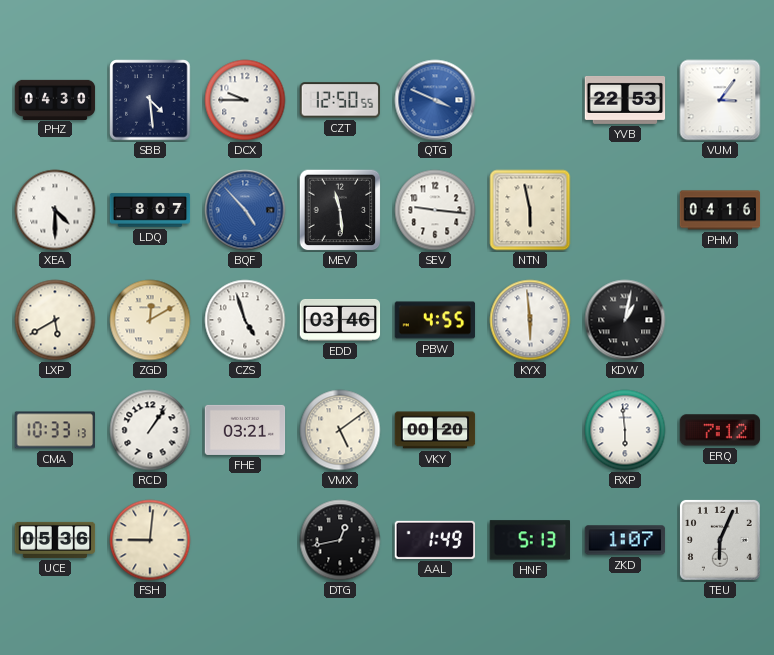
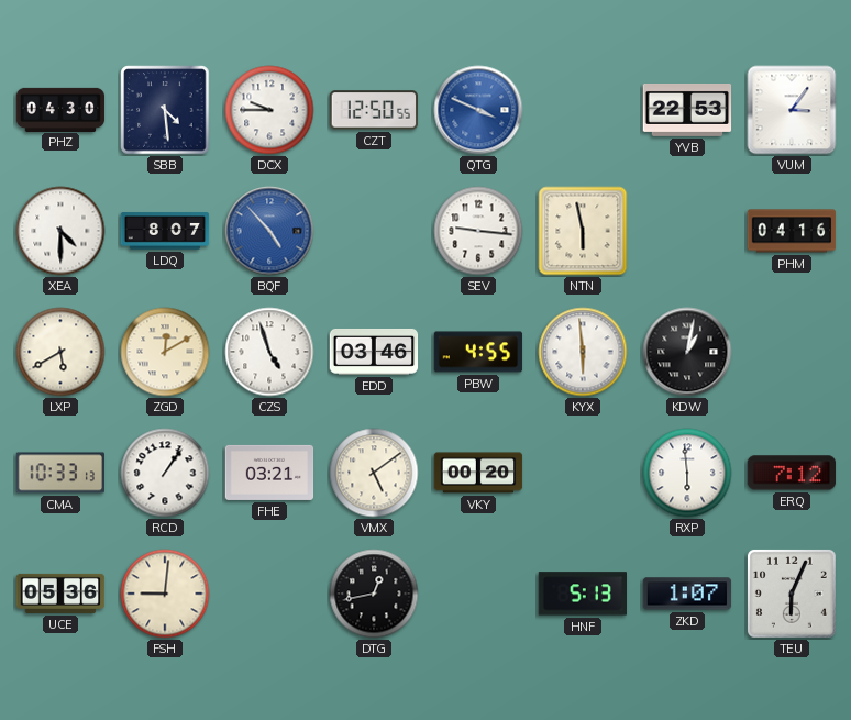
MEV: 11:29 -> none (340, 210)
AAL: 1:49 -> none (434, 540)
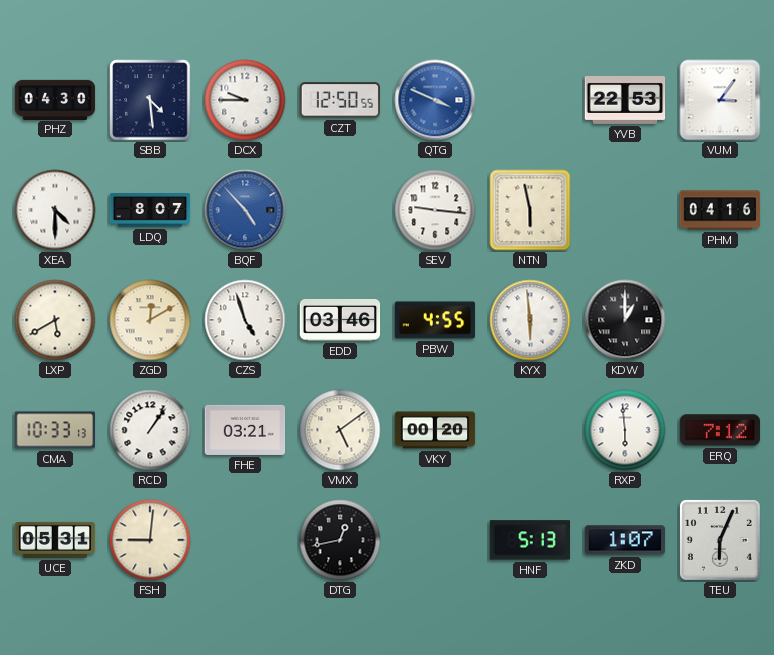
KDW: 1:02 -> 1:00 (625, 320)
UCE: 05:36 -> 05:31 (55, 540)
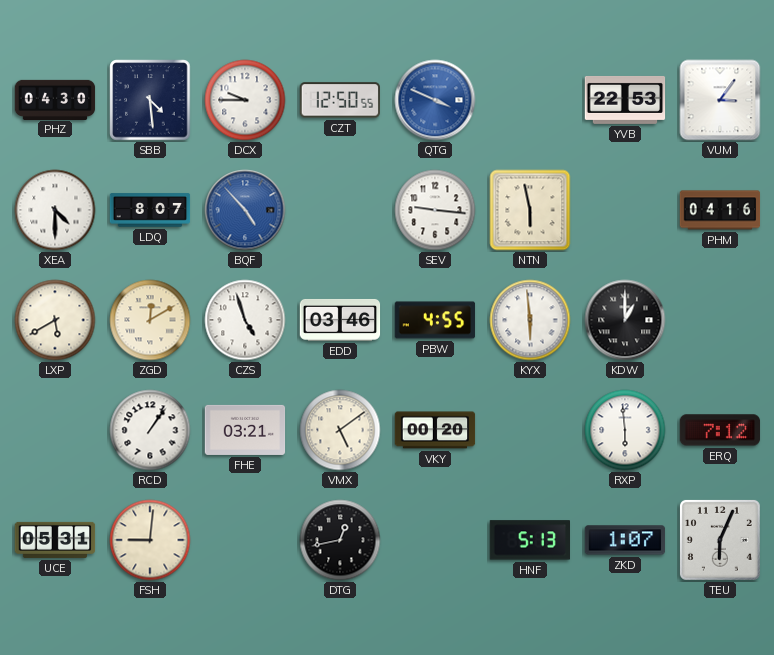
CMA: 10:33 -> none (54, 430)
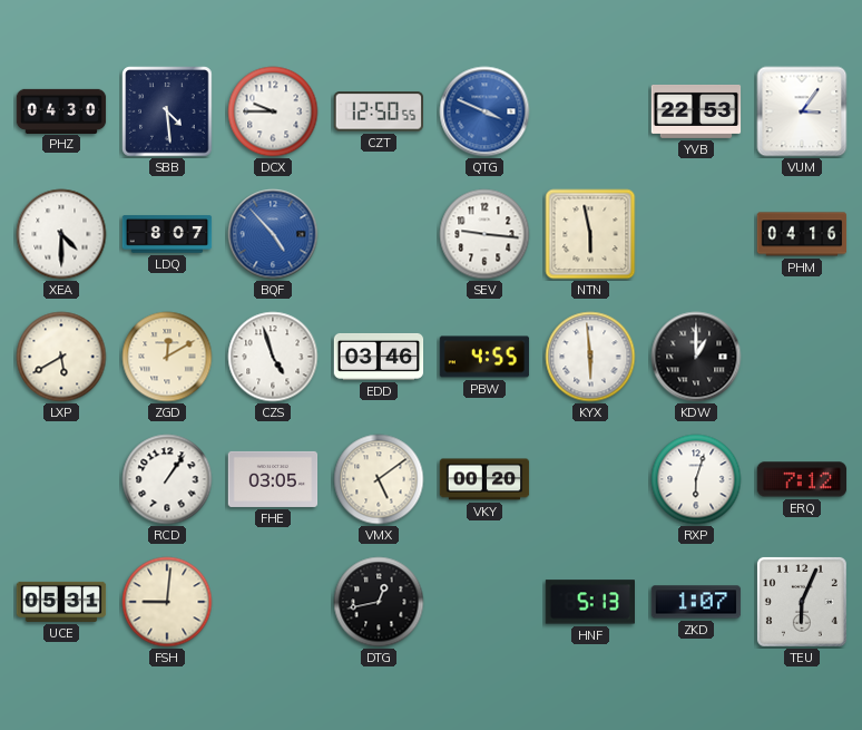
FHE: 03:21 -> 03:05 (273, 479)
RXP: 5:59 -> 6:03 (696, 479)
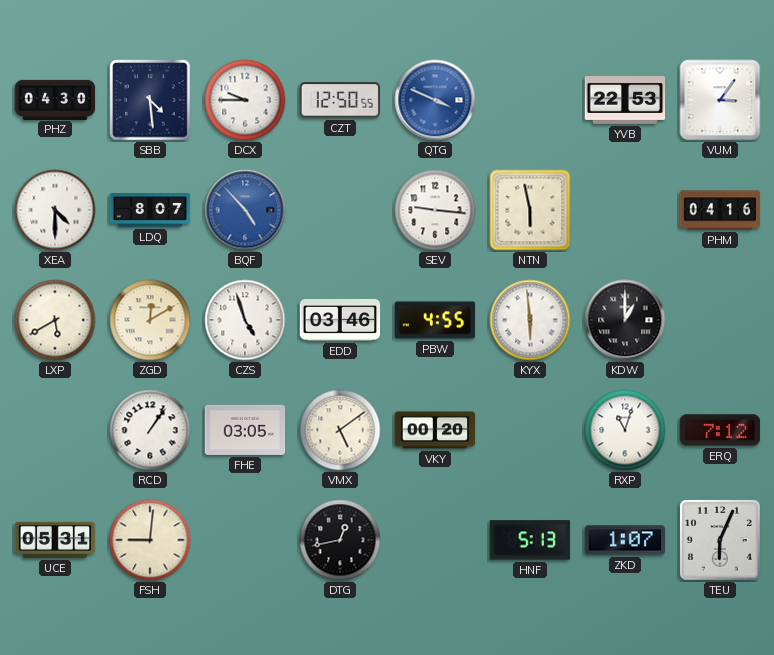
RXP: 6:03 -> 11:03 (625, 430)
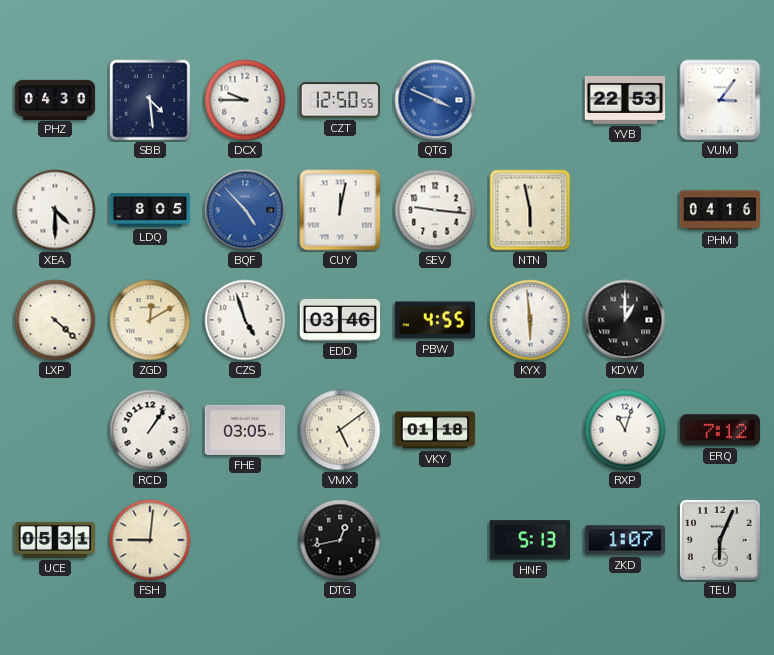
LDQ: 8:07 -> 8:05 (150, 210)
CUY: none -> 12:02 (340, 210)
LXP: 5:40 -> 4:22 (55, 320)
VKY: 00:20 -> 01:18 (435, 430)
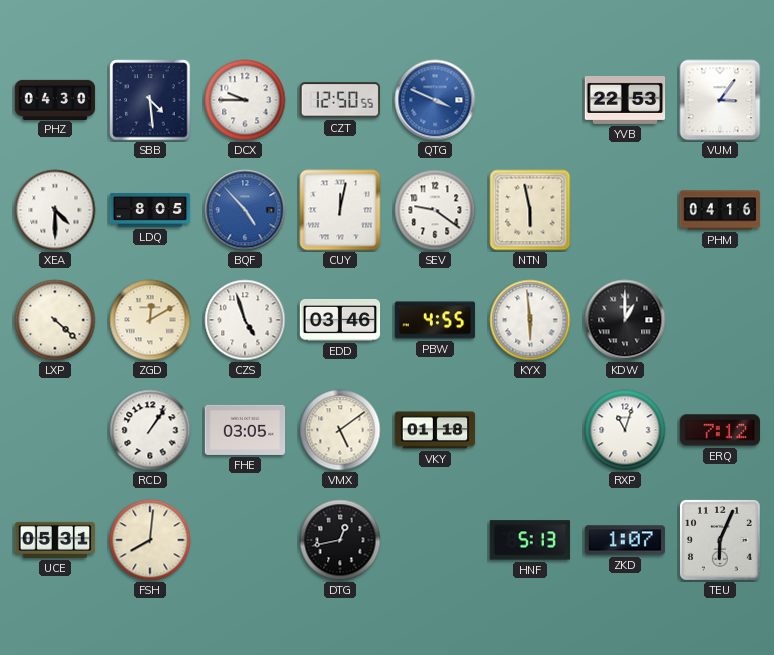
SEV: 9:16 -> 9:21 (435, 210)
FSH: 9:01 -> 8:01 (150, 540)
